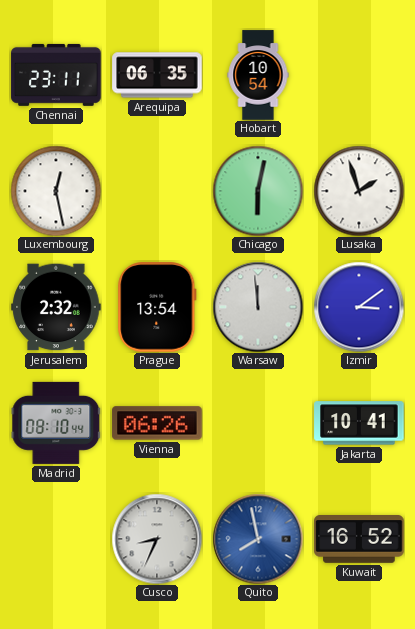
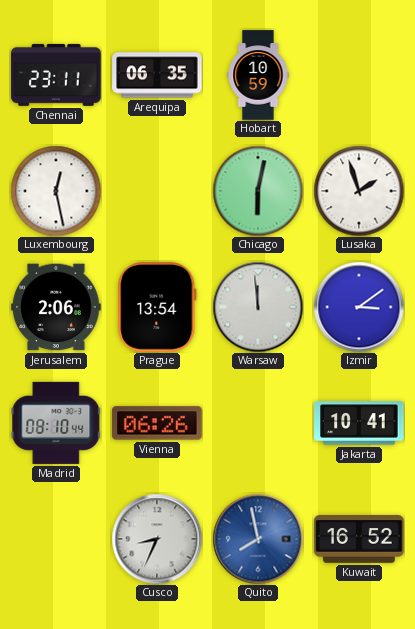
Hobart: 10:54 -> 10:59 (258, 75)
Jerusalem: 2:32 -> 2:06 (56, 307)
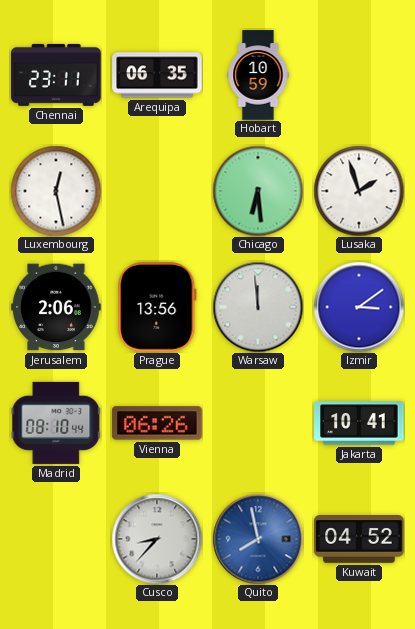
Chicago: 6:02 -> 6:29 (258, 191)
Prague: 13:54 -> 13:56 (157, 307)
Cusco: 8:34 -> 8:37 (157, 539)
Kuwait: 16:52 -> 04:52 (359, 540)
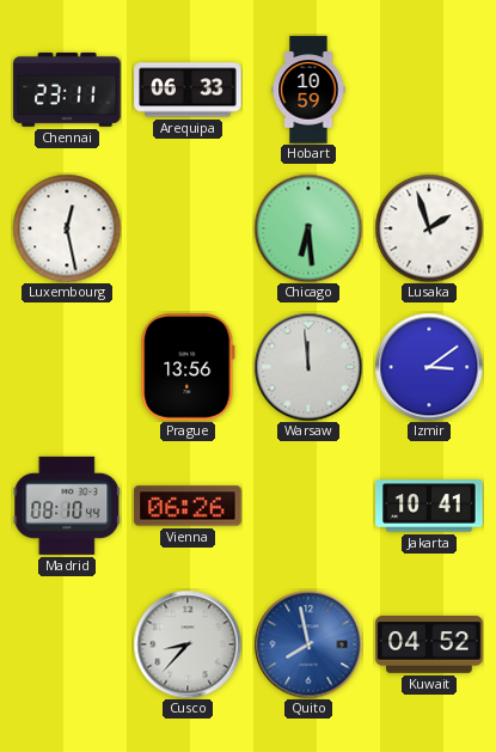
Arequipa: 06:35 -> 06:33 (188, 90)
Jerusalem: 2:06 -> none (56, 307)
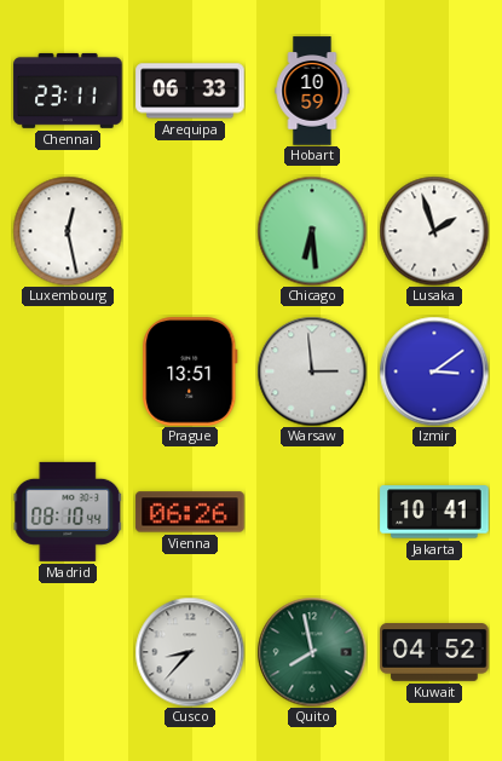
Prague: 13:56 -> 13:51 (190, 371)
Warsaw: 11:59 -> 2:59 (312, 371)
Quito dial: blue -> green (312, 652)
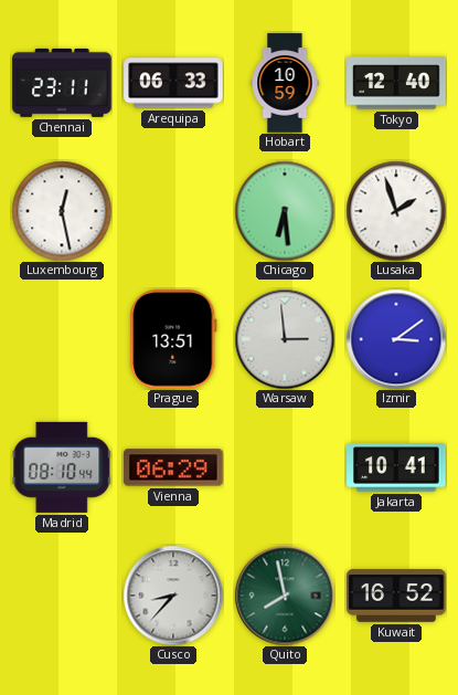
Tokyo: none -> 12:40 (396, 83)
Vienna: 06:26 -> 06:29 (173, 467)
Kuwait: 04:52 -> 16:52 (396, 597)
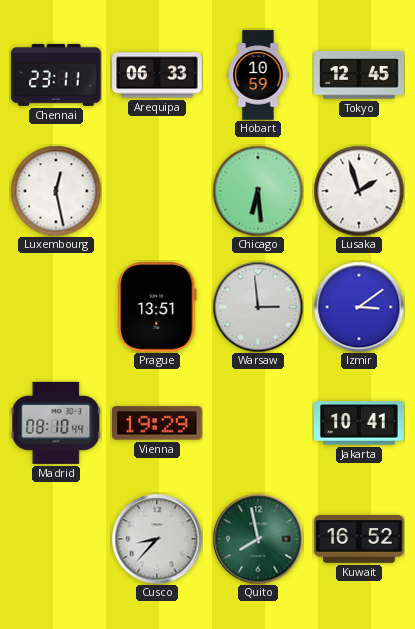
Tokyo: 12:40 -> 12:45 (359, 75)
Vienna: 06:29 -> 19:29 (157, 423)
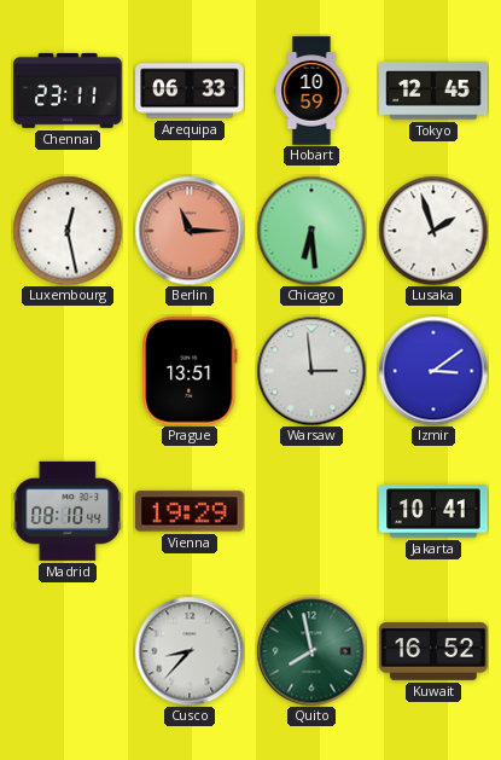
Berlin: none -> 11:15 (190, 231)
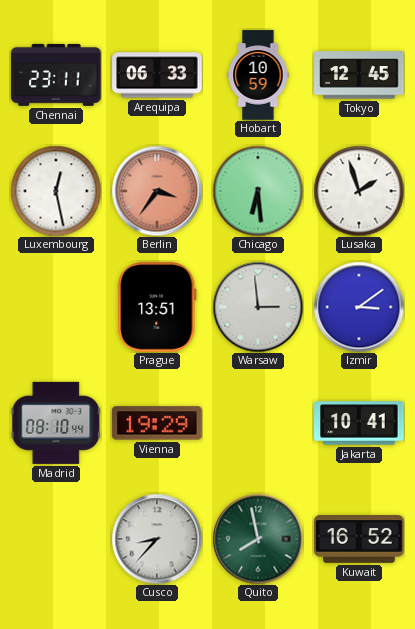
Berlin: 11:15 -> 3:36 (157, 191)
